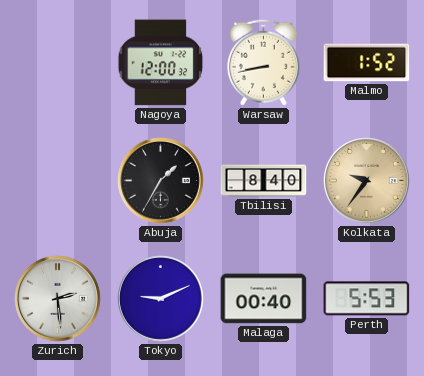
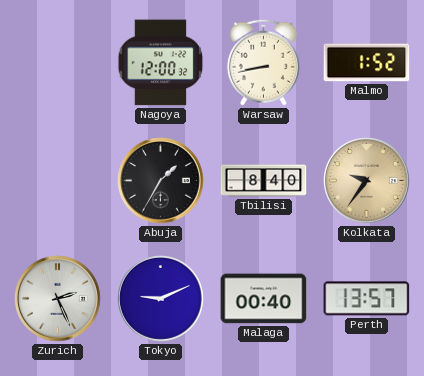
Zurich: 2:29 -> 2:26 (58, 299)
Perth: 5:53 -> 13:57 (367, 299)
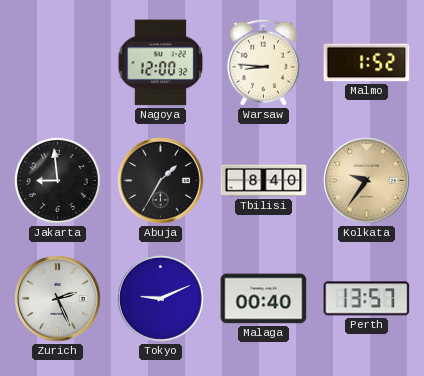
Warsaw: 8:43 -> 8:46 (263, 62)
Jakarta: none -> 8:59 (57, 180)
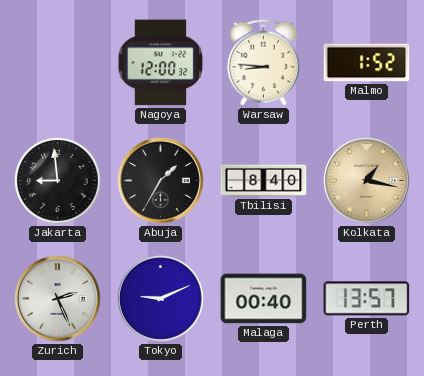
Kolkata: 9:36 -> 1:17 (367, 181)
